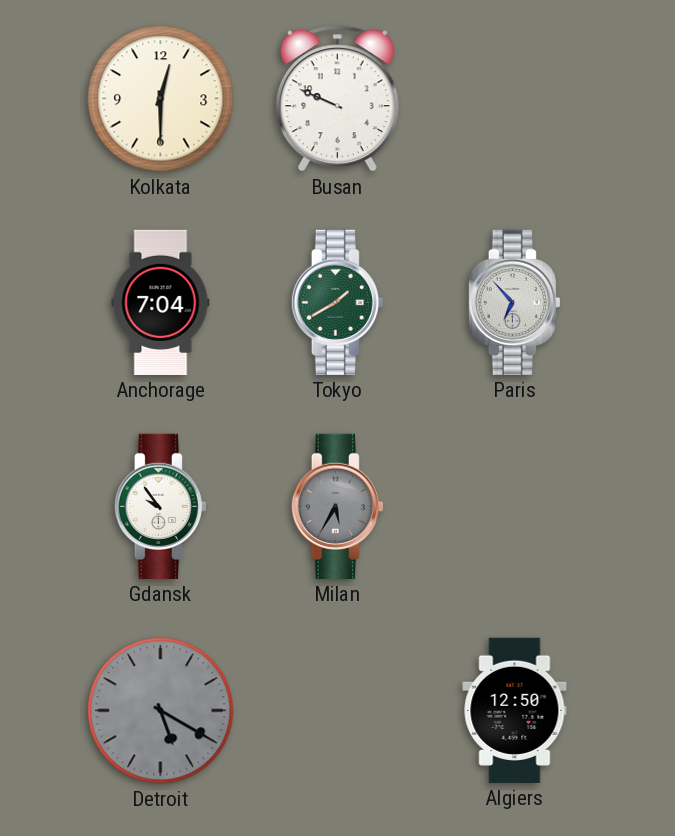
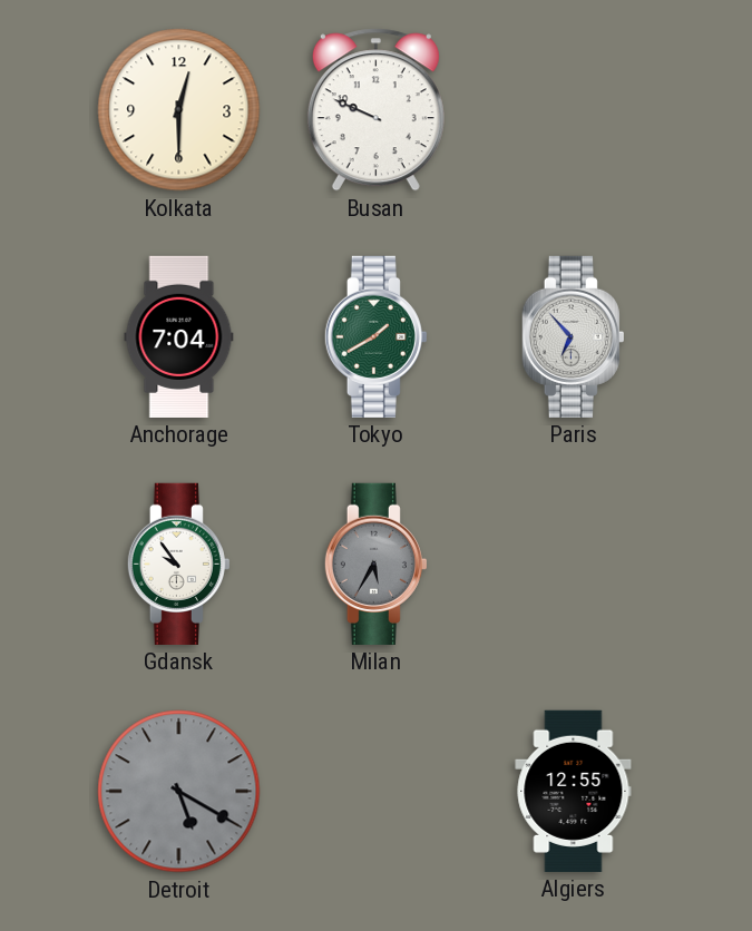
Algiers: 12:50 -> 12:55 (574, 791)
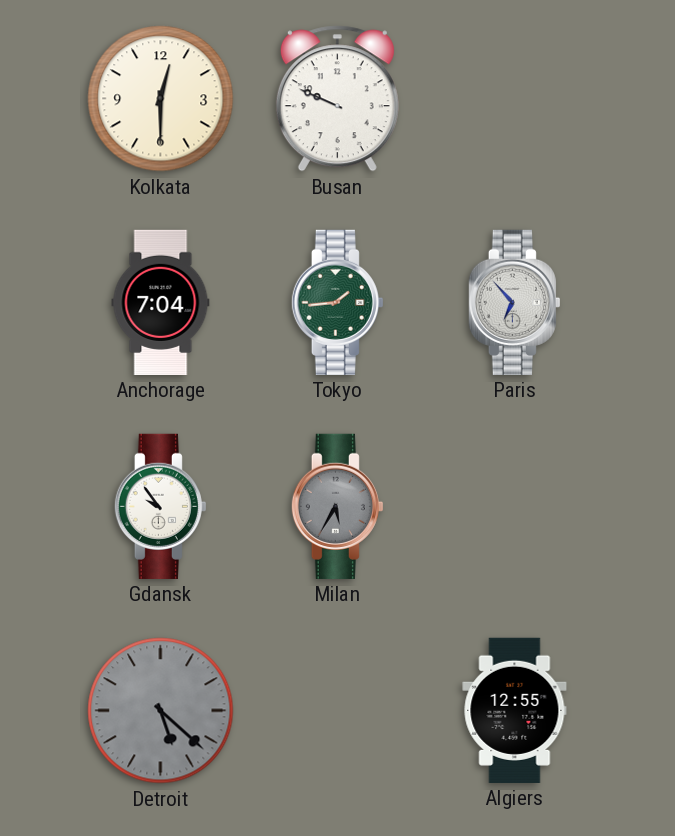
Tokyo: 1:40 -> 1:44 (337, 302)
Detroit: 5:20 -> 5:22 (161, 711)
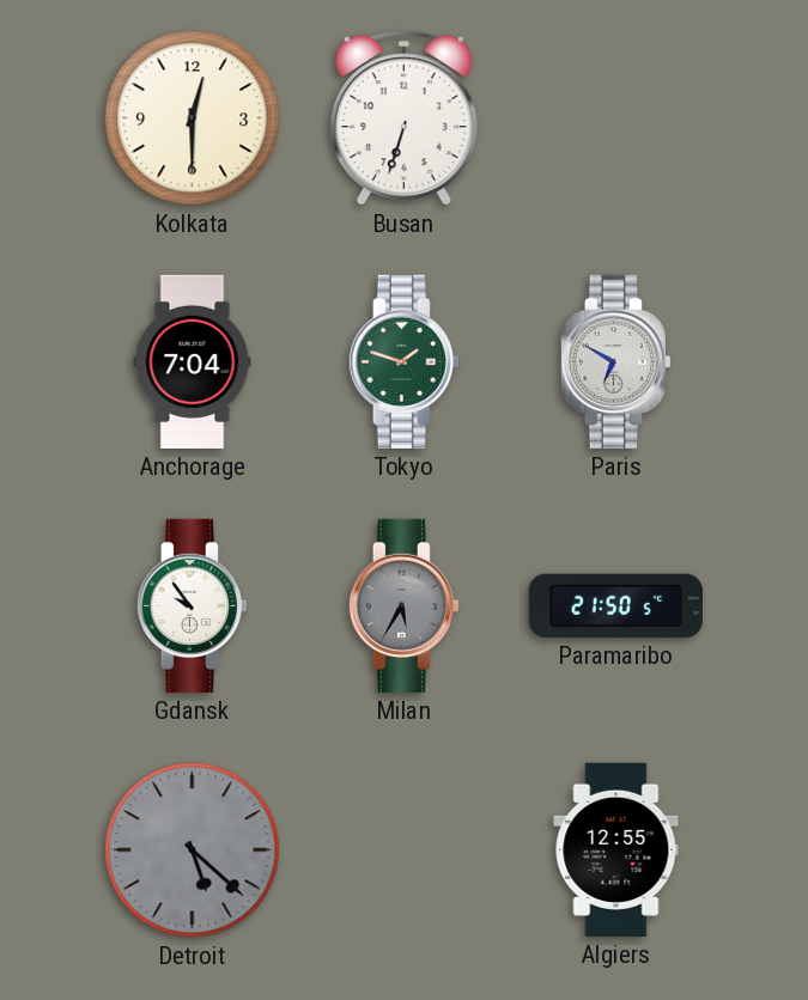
Busan: 9:49 -> 6:33 (403, 118)
Tokyo: 1:44 -> 1:48 (403, 361)
Paris: 6:53 -> 6:50 (615, 361)
Paramaribo: none -> 21:50 (615, 605)
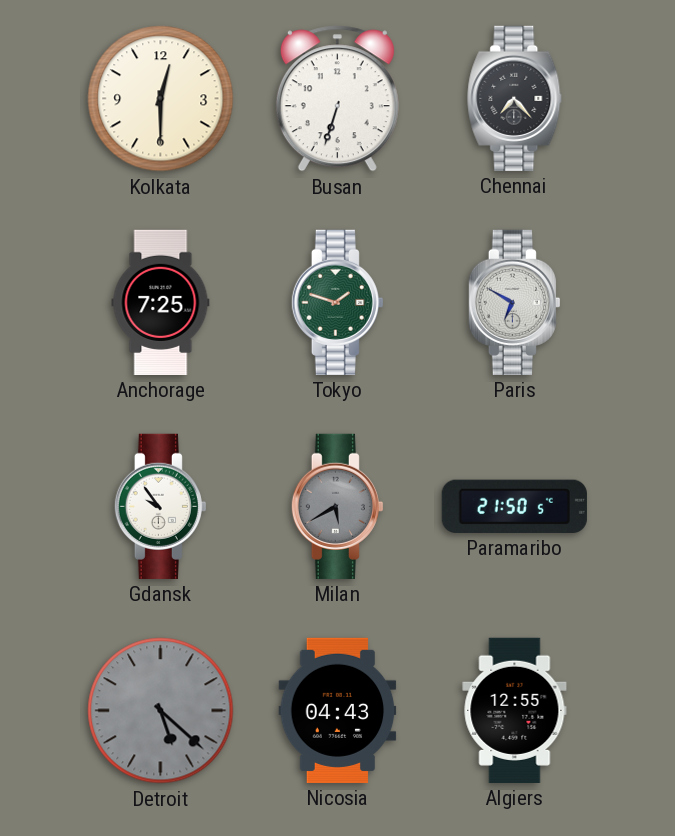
Chennai: none -> 7:23 (515, 98)
Anchorage: 7:04 -> 7:25 (161, 302)
Milan: 5:35 -> 5:40 (337, 506)
Nicosia: none -> 04:43 (338, 710)
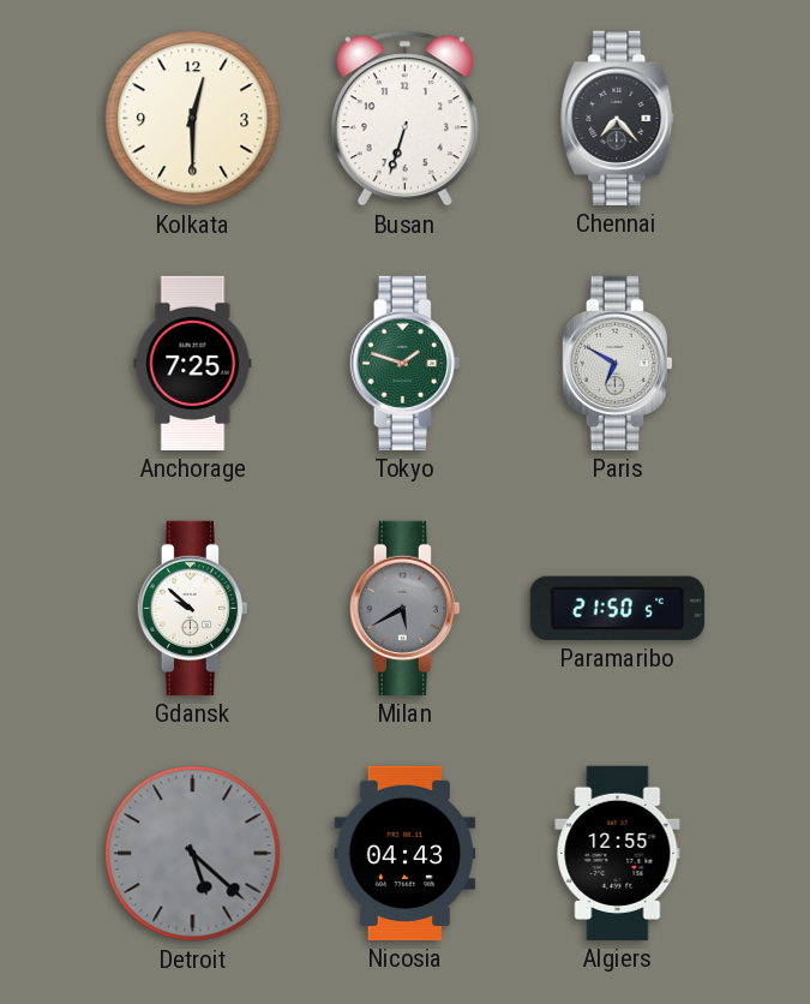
Gdansk: 9:54 -> 9:52 (192, 608)
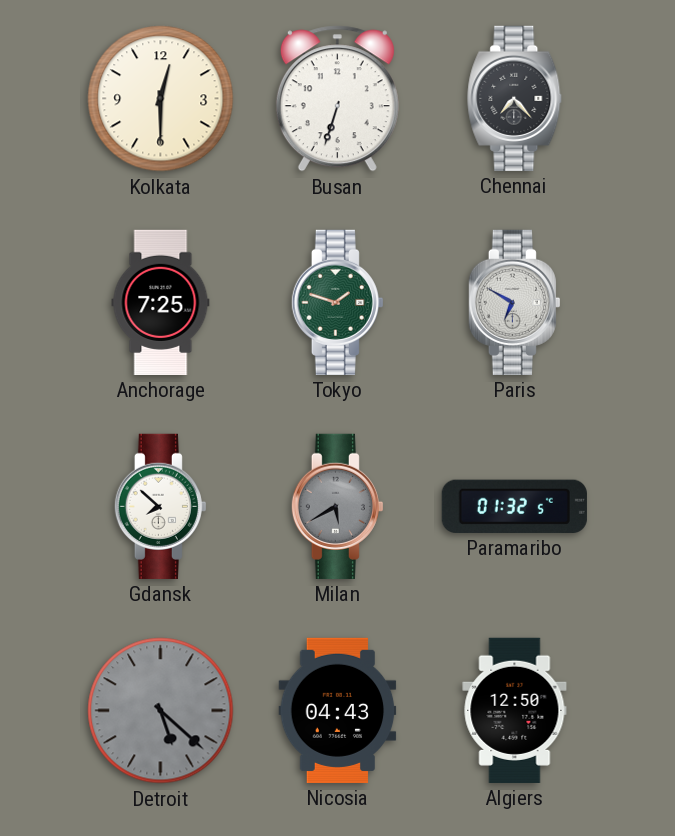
Gdansk: 9:52 -> 7:52 (160, 506)
Paramaribo: 21:50 -> 01:32 (514, 506)
Algiers: 12:55 -> 12:50 (515, 710)
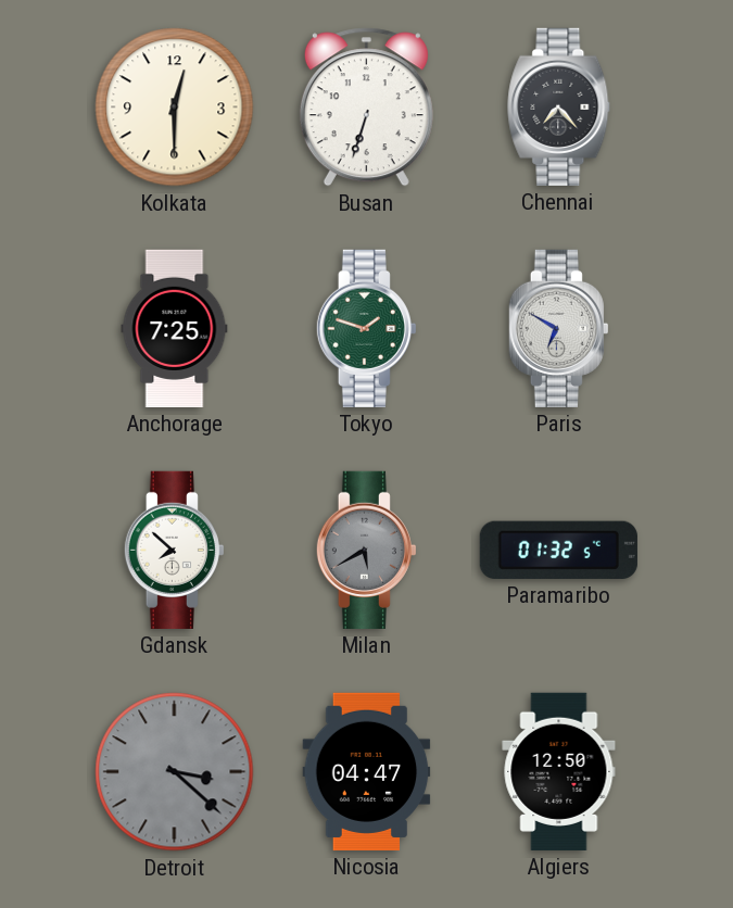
Detroit: 5:22 -> 3:22 (175, 772)
Nicosia: 04:43 -> 04:47 (367, 771)
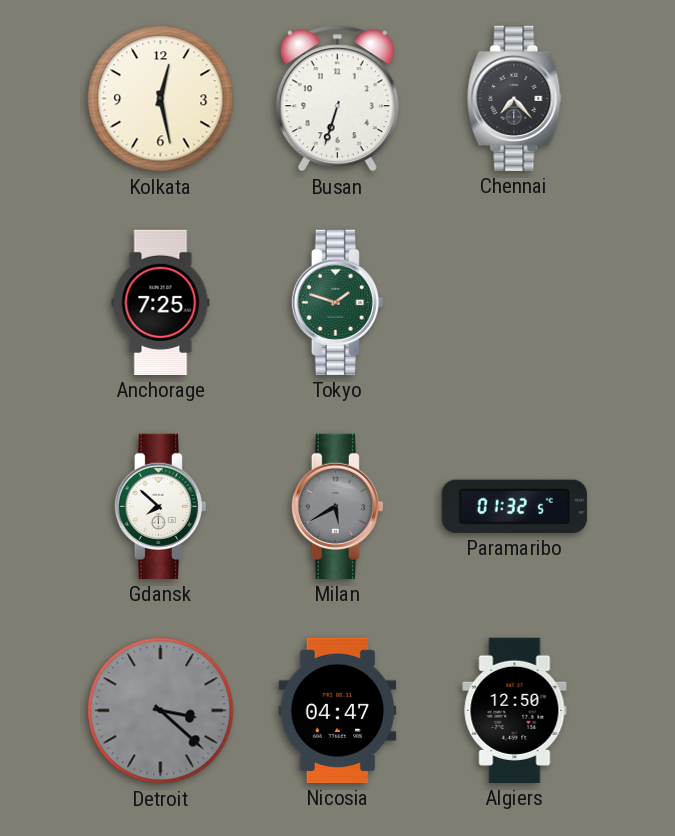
Kolkata: 12:30 -> 12:28 (161, 99)
Paris: 6:50 -> none (558, 328)
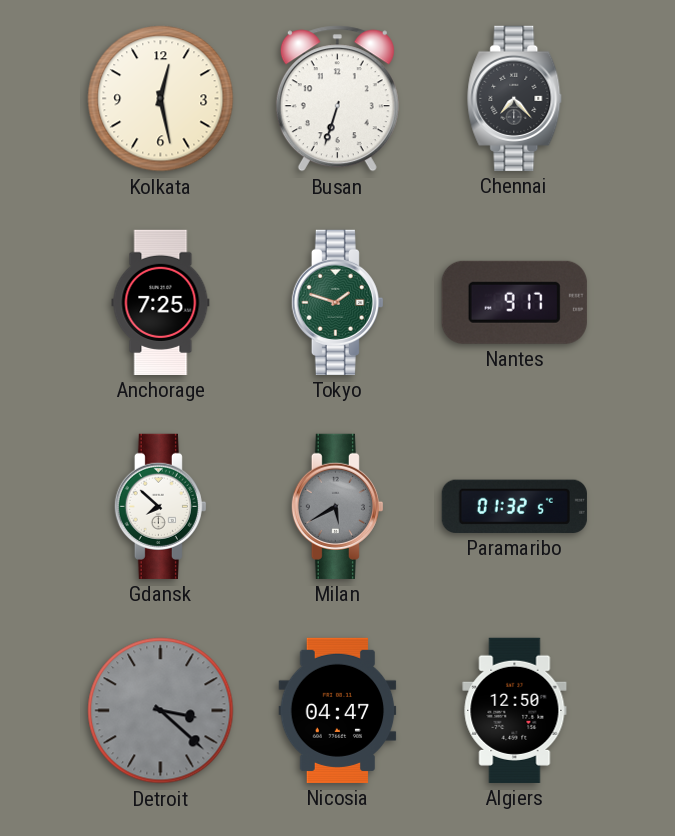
Nantes: none -> 9:17 (514, 302)
